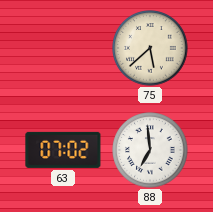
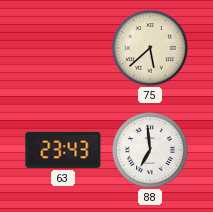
63: 07:02 -> 23:43 (63, 150)
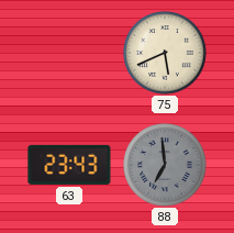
75: 5:38 -> 5:41 (165, 53)
88 dial: white -> grey (165, 165)
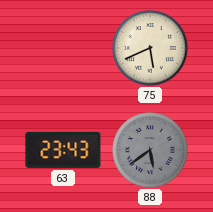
88: 6:59 -> 5:39 (150, 150)
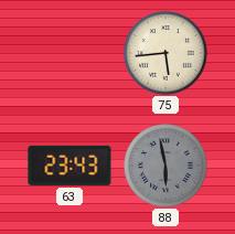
75: 5:41 -> 5:44 (165, 53)
88: 5:39 -> 5:58 (165, 166)
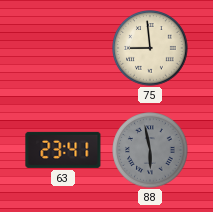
75: 5:44 -> 8:59 (150, 48)
63: 23:43 -> 23:41 (63, 150)
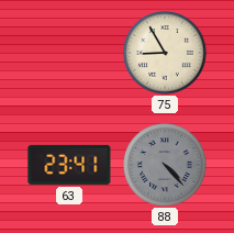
75: 8:59 -> 8:55 (165, 53)
88: 5:58 -> 4:23 (165, 165)
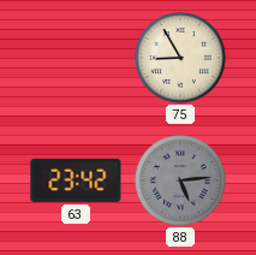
63: 23:41 -> 23:42 (76, 180)
88: 4:23 -> 5:14 (180, 180)
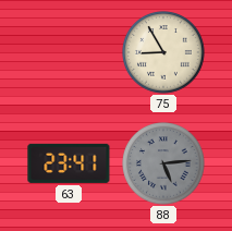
63: 23:42 -> 23:41 (69, 163)
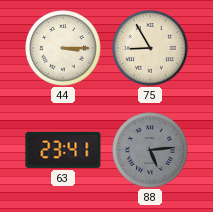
44: none -> 3:15 (63, 48)
